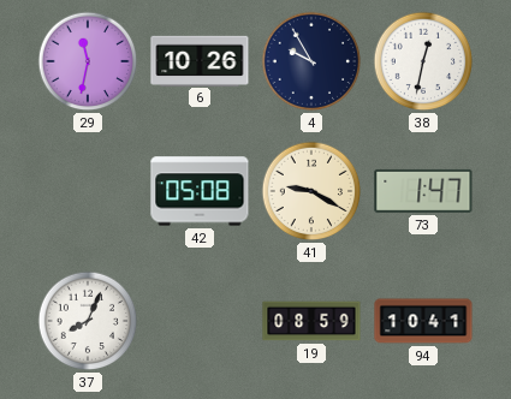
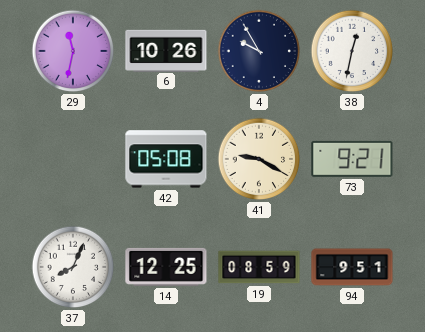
73: 1:47 -> 9:21 (352, 159)
14: none -> 12:25 (166, 267)
94: 10:41 -> 9:51 (352, 267)
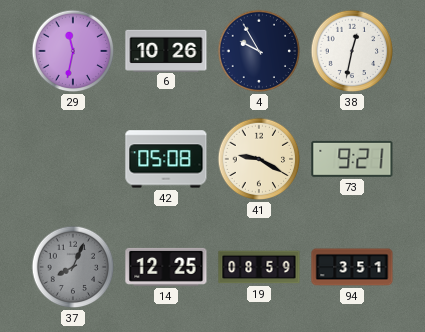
37 dial: white -> grey (73, 267)
94: 9:51 -> 3:51 (352, 267)
